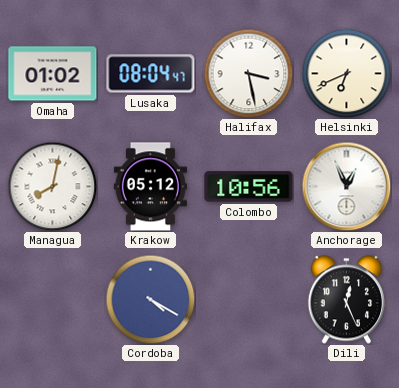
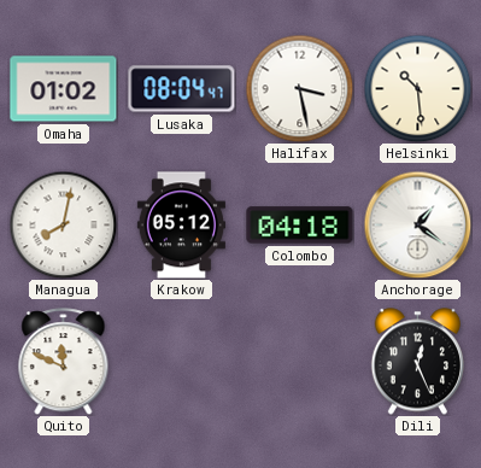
Helsinki: 6:41 -> 10:29 (417, 88)
Colombo: 10:56 -> 04:18 (300, 226)
Anchorage: 12:56 -> 1:21 (417, 224)
Quito: none -> 11:49 (64, 362)
Cordoba: 4:20 -> none (150, 299)
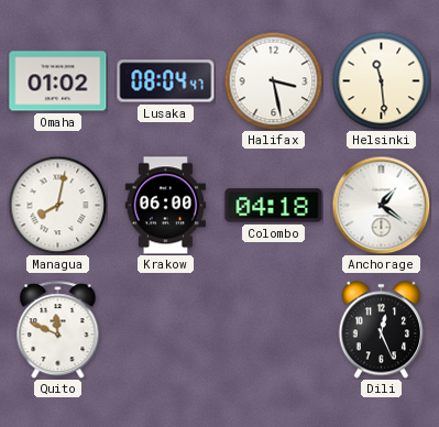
Helsinki: 10:29 -> 11:29 (381, 80)
Krakow: 05:12 -> 06:00 (165, 206)
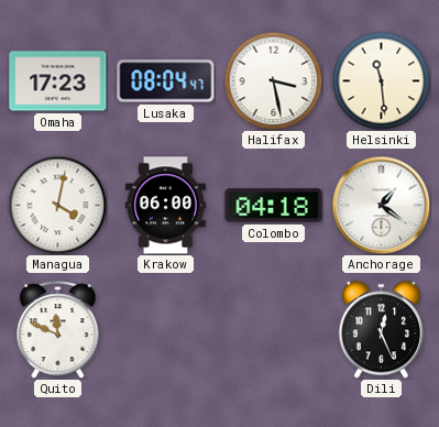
Omaha: 01:02 -> 17:23 (58, 81)
Managua: 8:02 -> 4:02 (57, 205)
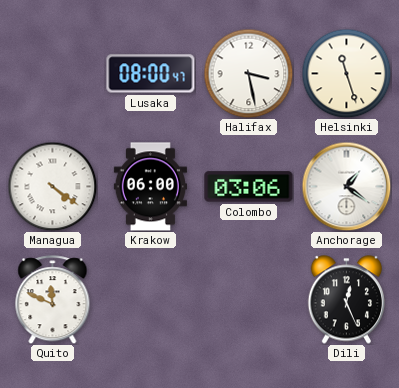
Omaha: 17:23 -> none (58, 81)
Lusaka: 08:04 -> 08:00 (151, 74)
Helsinki: 11:29 -> 11:27 (346, 73)
Managua: 4:02 -> 4:21 (52, 186)
Colombo: 04:18 -> 03:06 (249, 187)
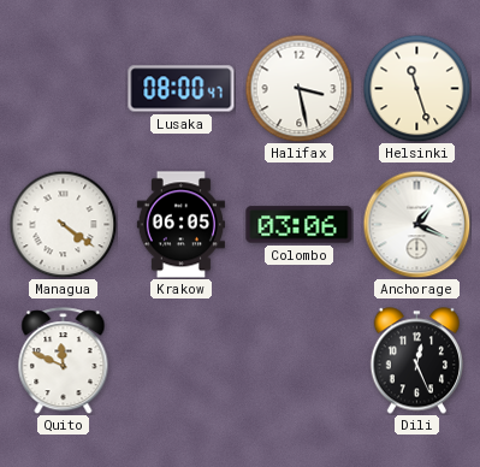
Krakow: 06:00 -> 06:05 (180, 225)
Anchorage: 1:21 -> 1:19 (416, 224)
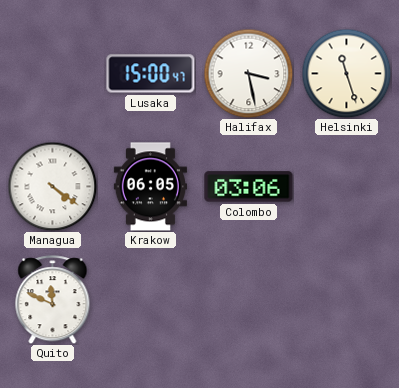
Lusaka: 08:00 -> 15:00 (151, 74)
Anchorage: 1:19 -> none (416, 224)
Dili: 12:26 -> none (416, 361)
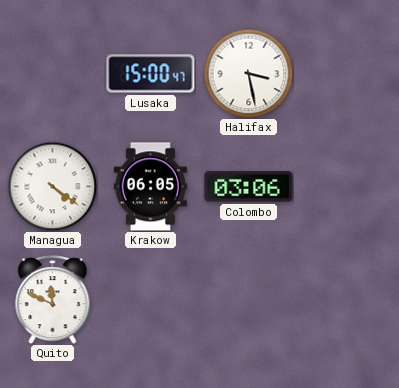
Helsinki: 11:27 -> none (346, 73)
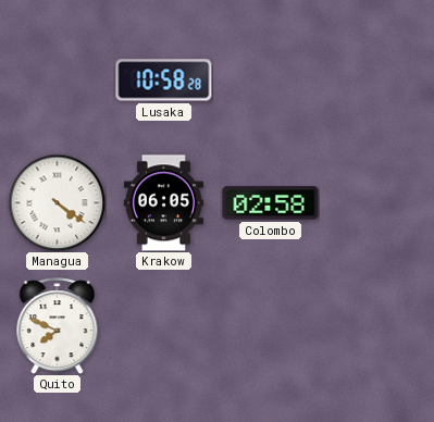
Lusaka: 15:00 -> 10:58 (164, 80)
Halifax: 3:28 -> none (248, 73)
Colombo: 03:06 -> 02:58 (271, 203)
Quito: 11:49 -> 7:49 (58, 326)
